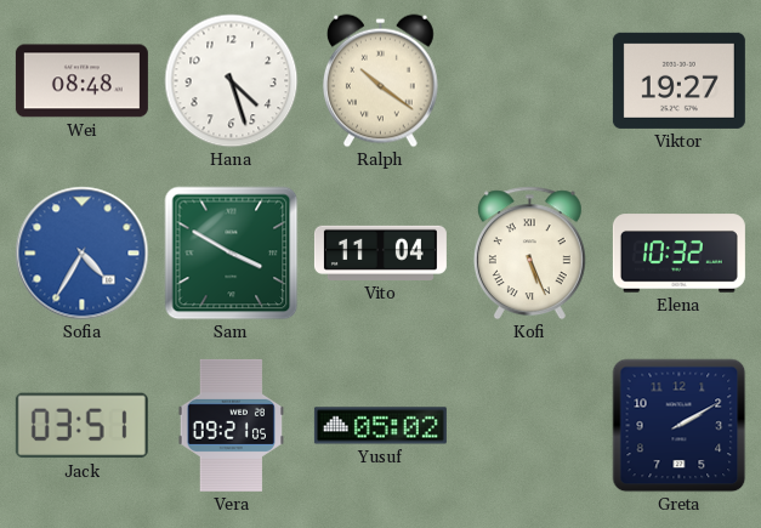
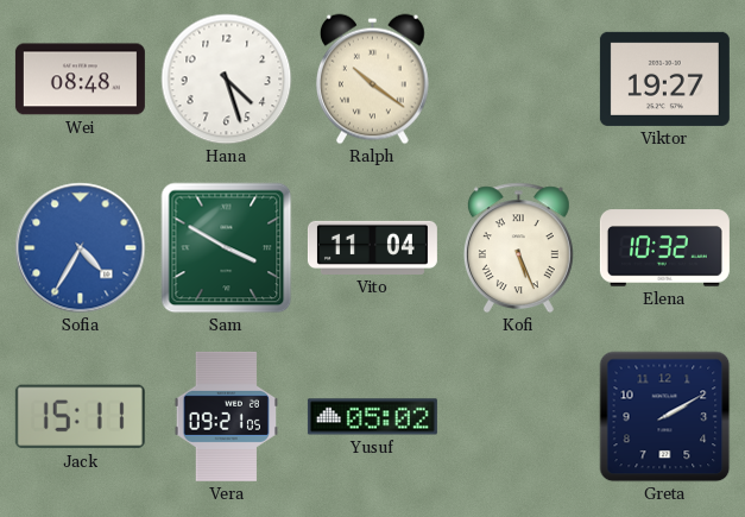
Jack: 03:51 -> 15:11 (80, 417)
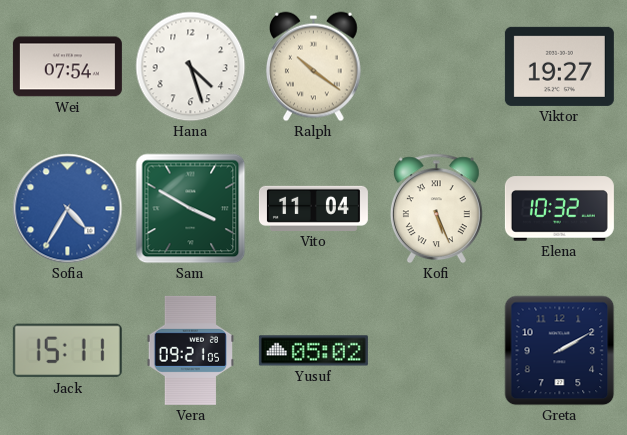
Wei: 08:48 -> 07:54 (67, 67)
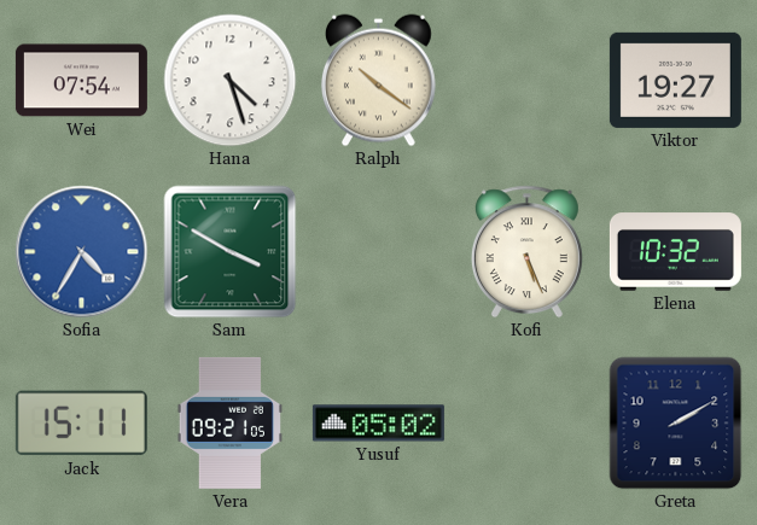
Vito: 11:04 -> none (313, 208)
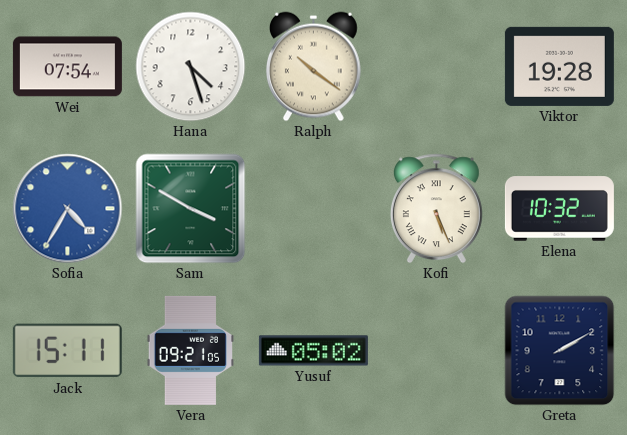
Viktor: 19:27 -> 19:28 (559, 66)
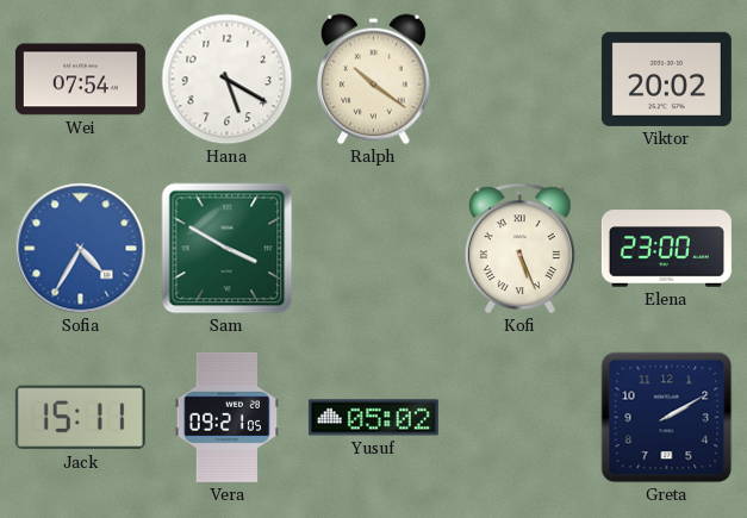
Hana: 4:27 -> 5:20 (228, 80)
Viktor: 19:28 -> 20:02 (666, 79)
Elena: 10:32 -> 23:00 (666, 249)
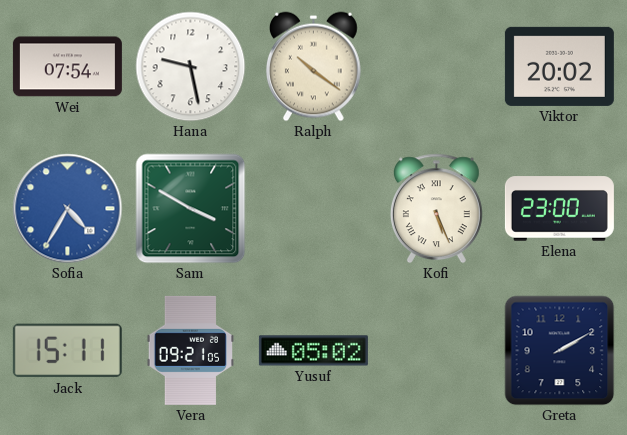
Hana: 5:20 -> 9:28 (191, 67)
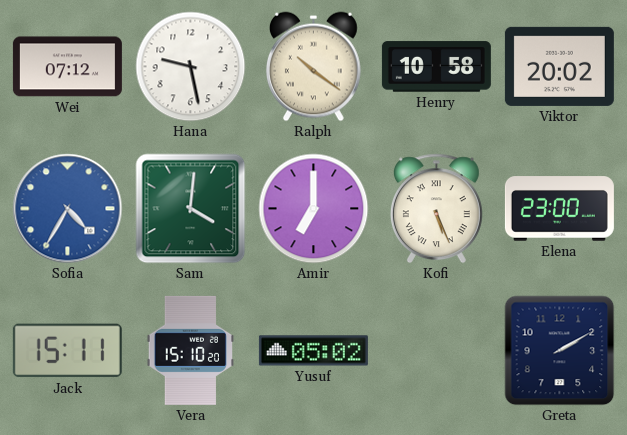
Wei: 07:54 -> 07:12 (67, 67)
Henry: none -> 10:58 (436, 67)
Sam: 3:50 -> 4:01 (191, 209)
Amir: none -> 7:00 (314, 209)
Vera: 09:21 -> 15:10 (190, 350)
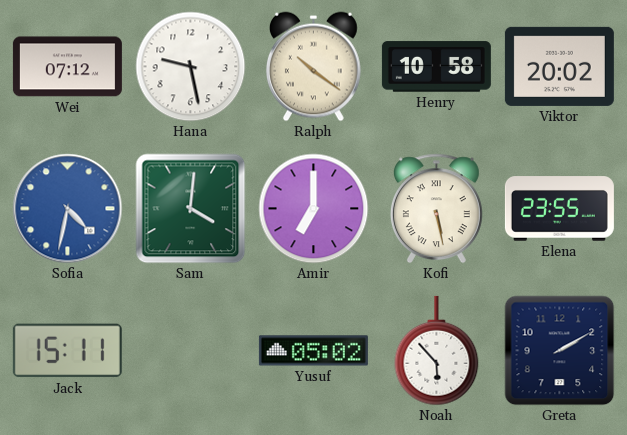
Sofia: 4:35 -> 4:32 (68, 209)
Kofi: 5:26 -> 5:28 (436, 209)
Elena: 23:00 -> 23:55 (559, 209)
Vera: 15:10 -> none (190, 350)
Noah: none -> 5:53 (437, 351)
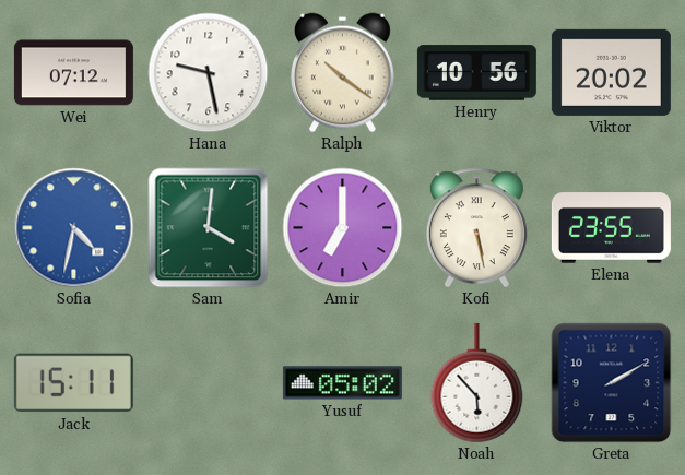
Henry: 10:58 -> 10:56 (476, 73)
